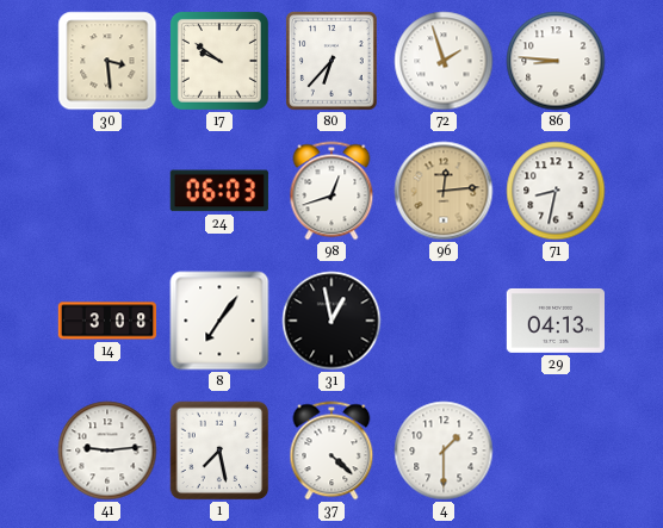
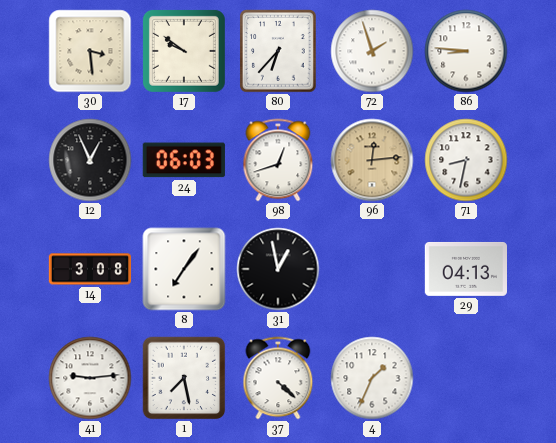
12: none -> 12:56 (90, 160)
4: 1:30 -> 1:34 (372, 378)
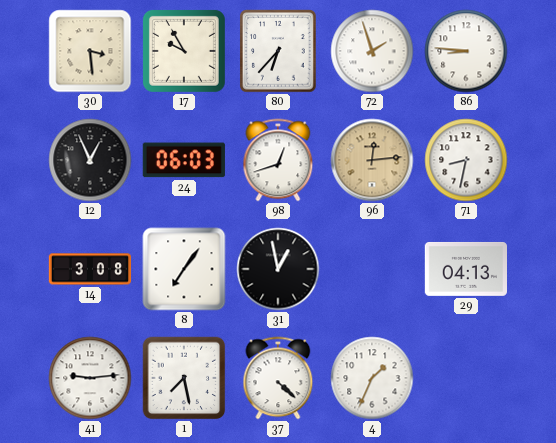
17: 9:51 -> 9:55 (184, 51)
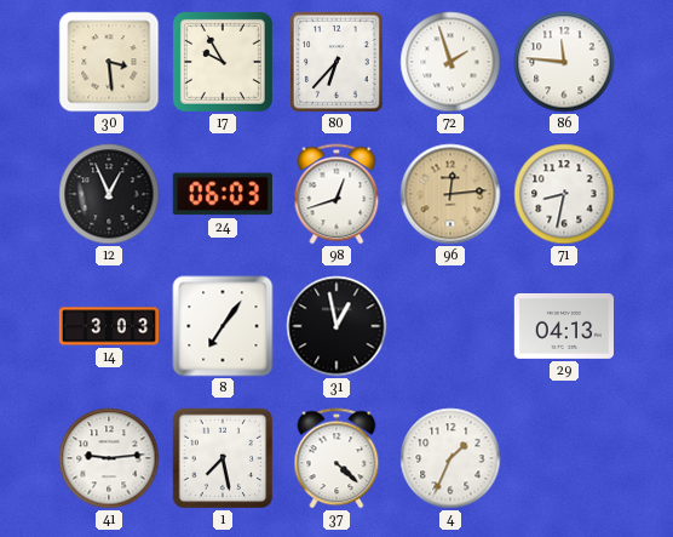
86: 8:46 -> 11:46 (564, 62)
14: 3:08 -> 3:03 (109, 326)
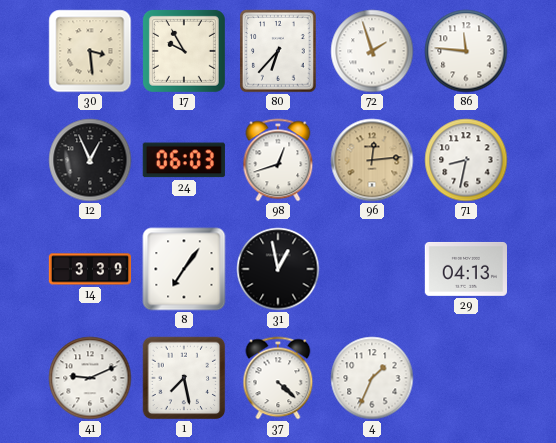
14: 3:03 -> 3:39 (90, 269)
41: 9:14 -> 9:11 (90, 378)
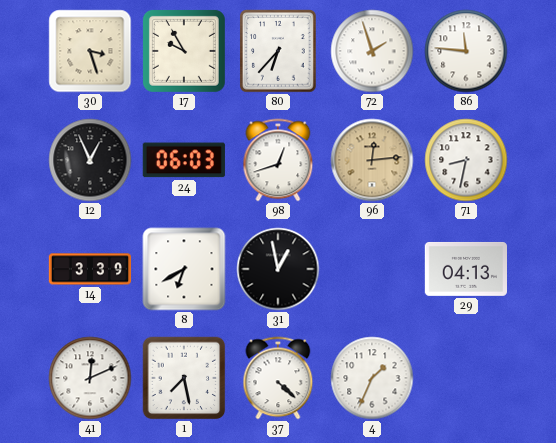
30: 3:29 -> 3:27 (90, 51)
8: 7:06 -> 6:40 (184, 269)
41: 9:11 -> 12:11 (90, 378)
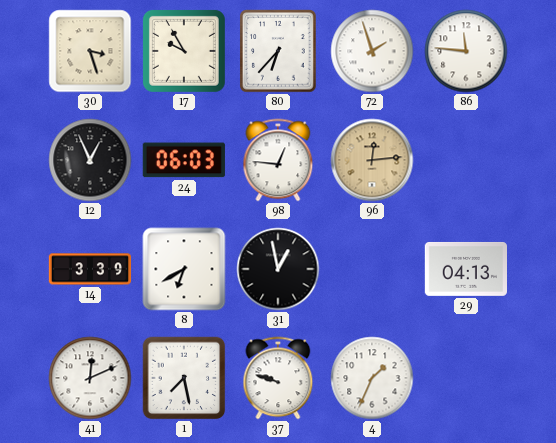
98: 12:42 -> 12:46 (278, 160)
71: 8:32 -> none (466, 160)
37: 4:22 -> 9:48 (278, 378)
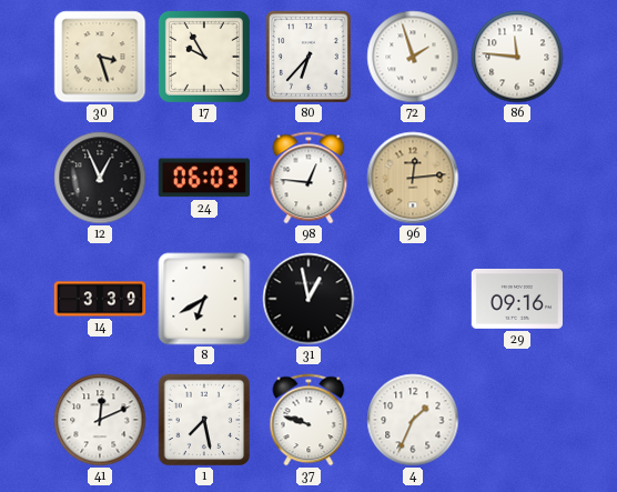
29: 04:13 -> 09:16 (516, 299)
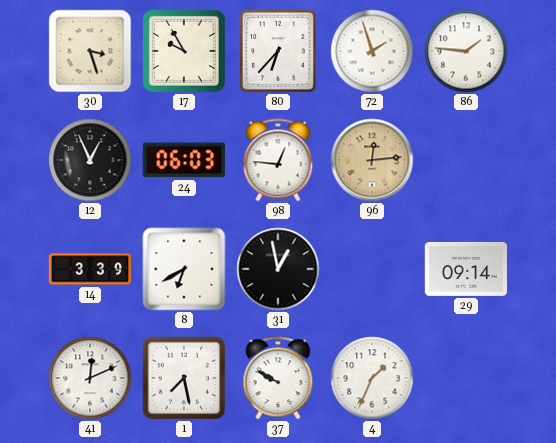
86: 11:46 -> 1:46 (466, 51)
29: 09:16 -> 09:14 (465, 269)
37: 9:48 -> 9:50 (278, 378)
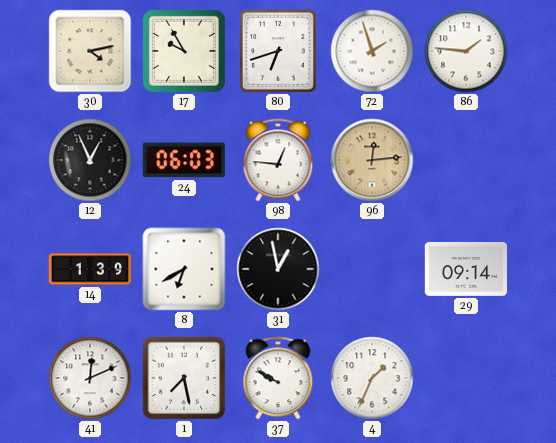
30: 3:27 -> 4:13 (90, 51)
80: 6:37 -> 6:42 (278, 51)
14: 3:39 -> 1:39 (90, 269)
